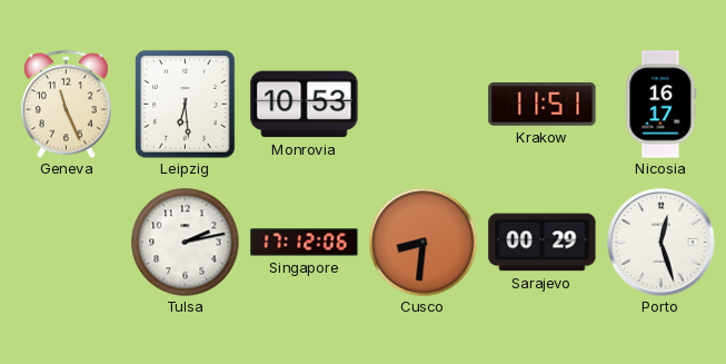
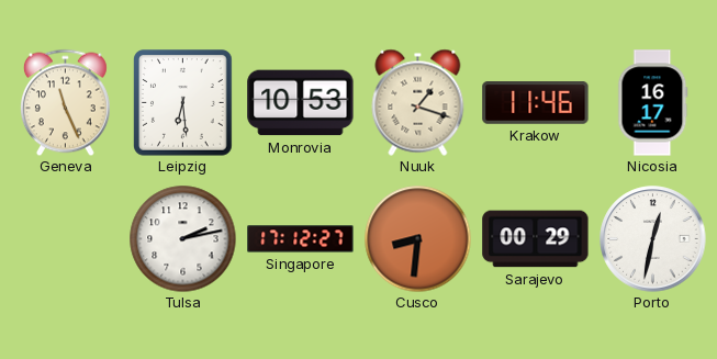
Nuuk: none -> 1:18 (418, 102)
Krakow: 11:51 -> 11:46 (536, 103)
Singapore: 17:12:06 -> 17:12:27 (301, 239)
Porto: 12:27 -> 12:32 (653, 239)
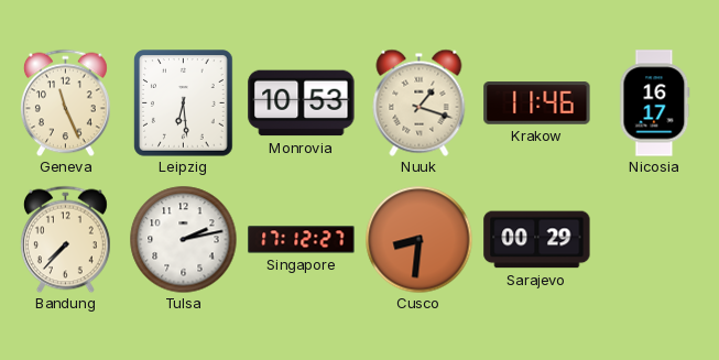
Bandung: none -> 7:37 (65, 239)
Porto: 12:32 -> none (653, 239)
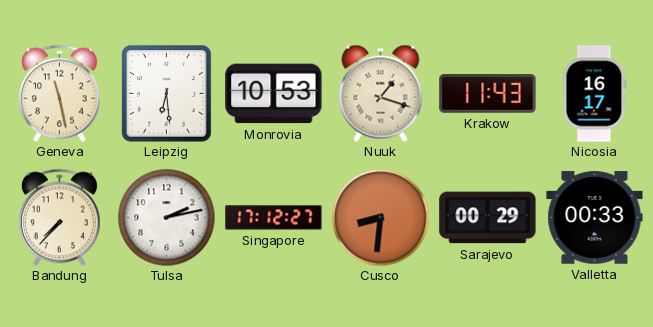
Geneva: 11:26 -> 11:28 (59, 93)
Krakow: 11:46 -> 11:43 (488, 94)
Valletta: none -> 00:33 (595, 218)
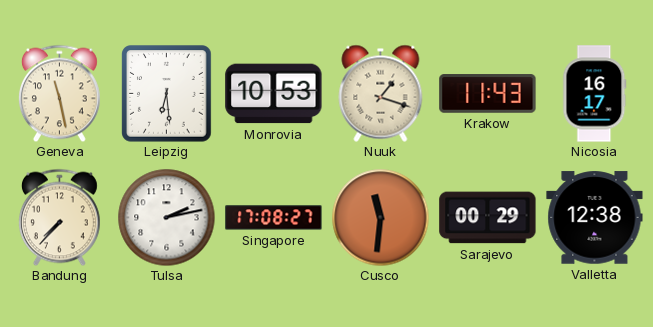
Singapore: 17:12 -> 17:08 (274, 218)
Cusco: 8:31 -> 11:31 (380, 217)
Valletta: 00:33 -> 12:38 (595, 218)
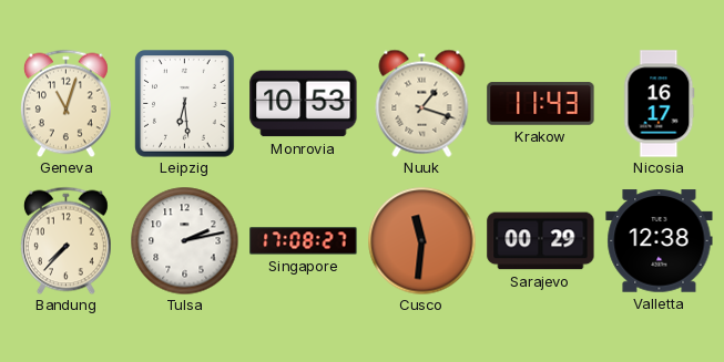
Geneva: 11:28 -> 11:03 (65, 103)
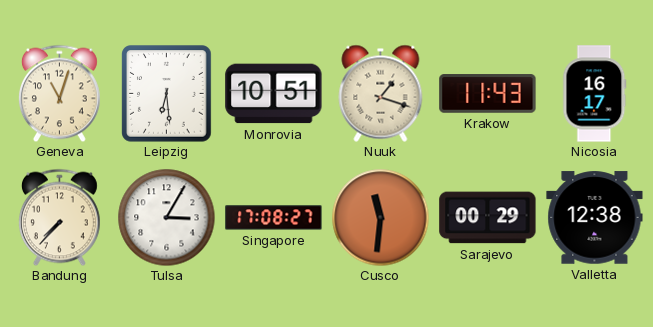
Monrovia: 10:53 -> 10:51 (274, 94)
Tulsa: 2:13 -> 3:05 (166, 217)
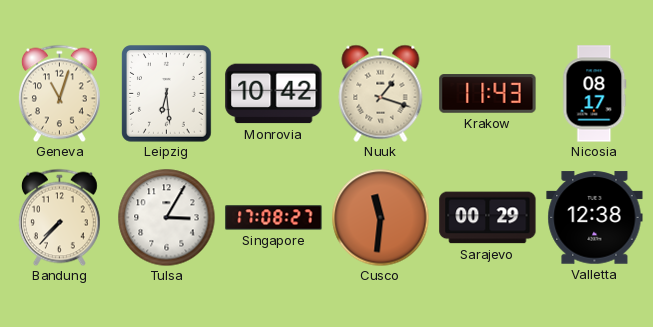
Monrovia: 10:51 -> 10:42 (274, 94)
Nicosia: 16:17 -> 08:17 (595, 94)
